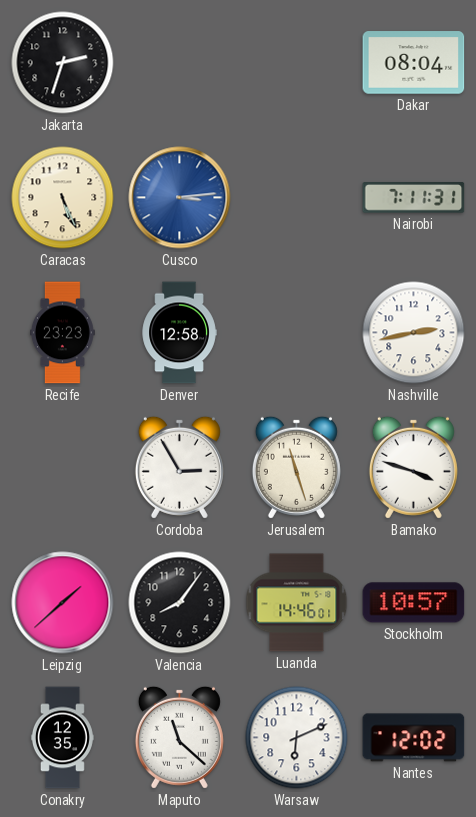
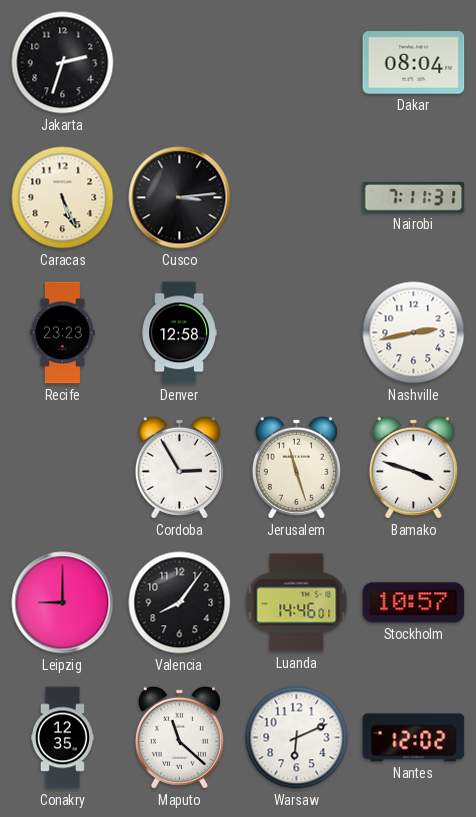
Cusco dial: blue -> black (180, 198)
Leipzig: 1:38 -> 9:00 (63, 603)
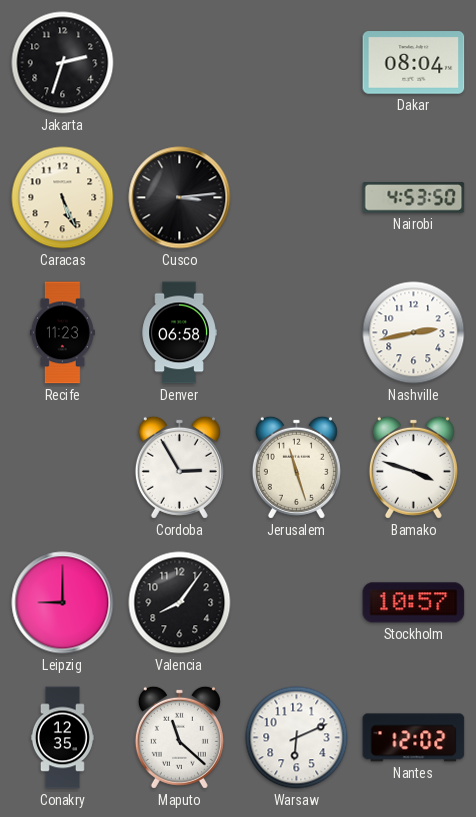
Nairobi: 7:11 -> 4:53 (414, 198)
Recife: 23:23 -> 11:23 (62, 333)
Denver: 12:58 -> 06:58 (179, 333)
Luanda: 14:46 -> none (297, 603)
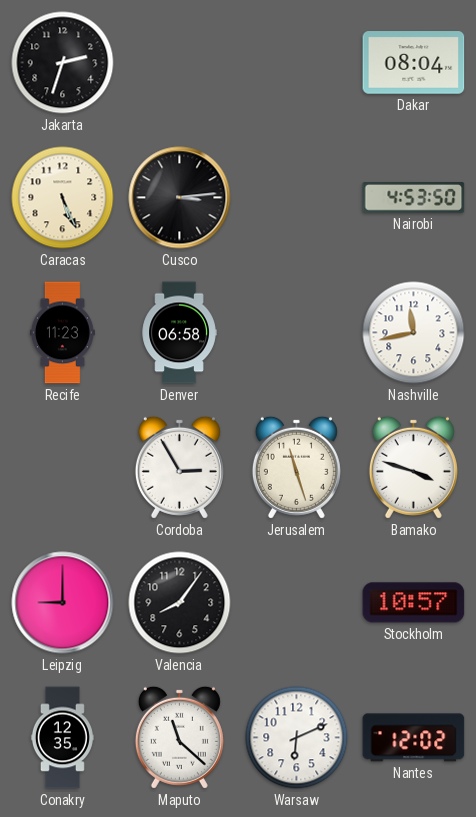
Nashville: 2:43 -> 11:43 (414, 333)
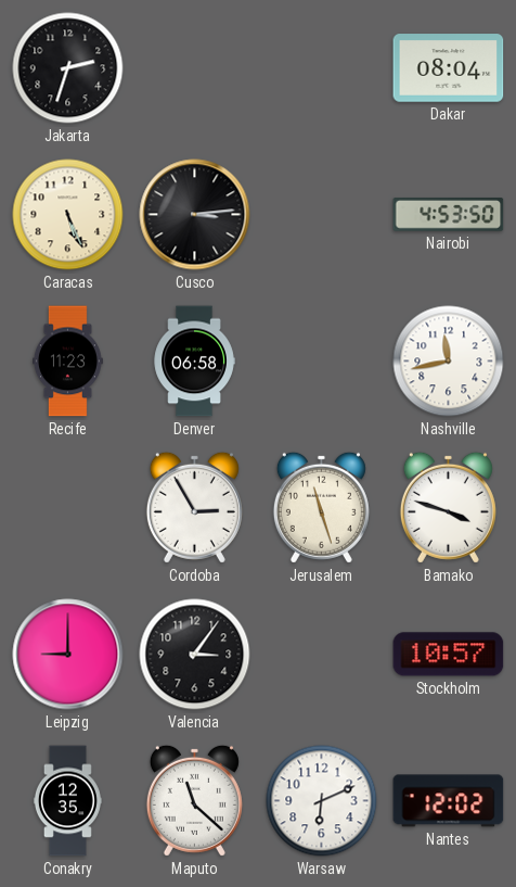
Valencia: 8:06 -> 3:06 (195, 655)
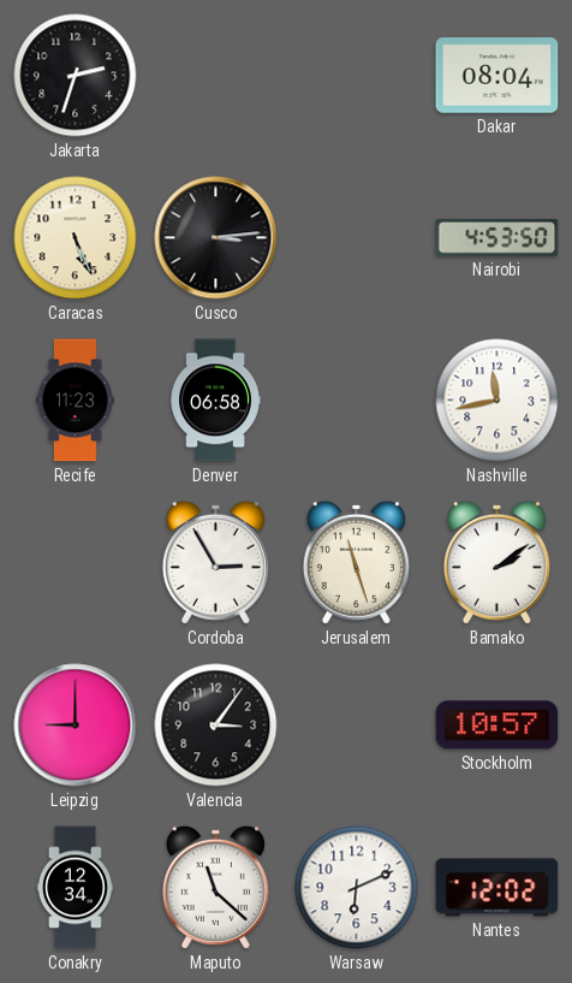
Bamako: 3:48 -> 2:09 (496, 562)
Conakry: 12:35 -> 12:34 (75, 888)
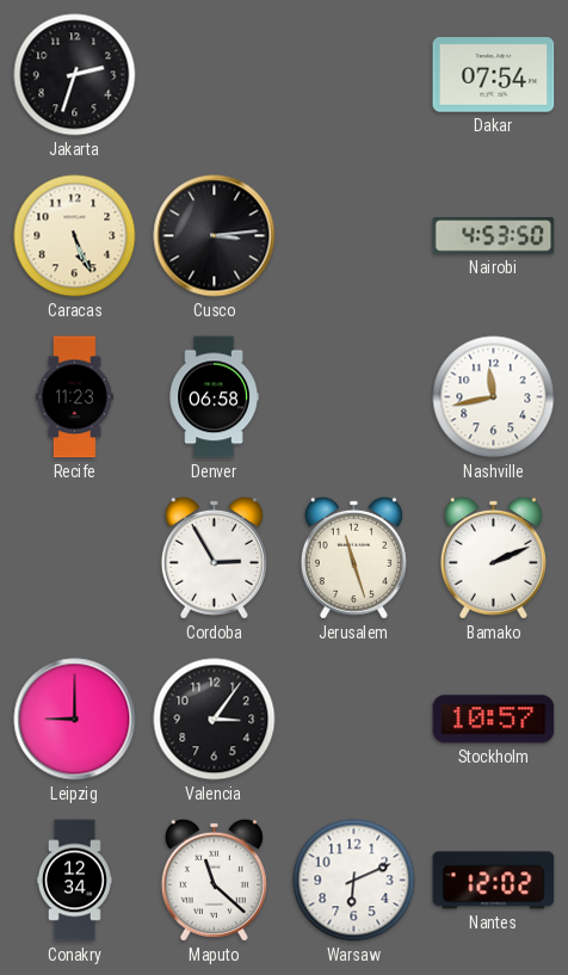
Dakar: 08:04 -> 07:54 (494, 75)
Bamako: 2:09 -> 2:11 (493, 557)
